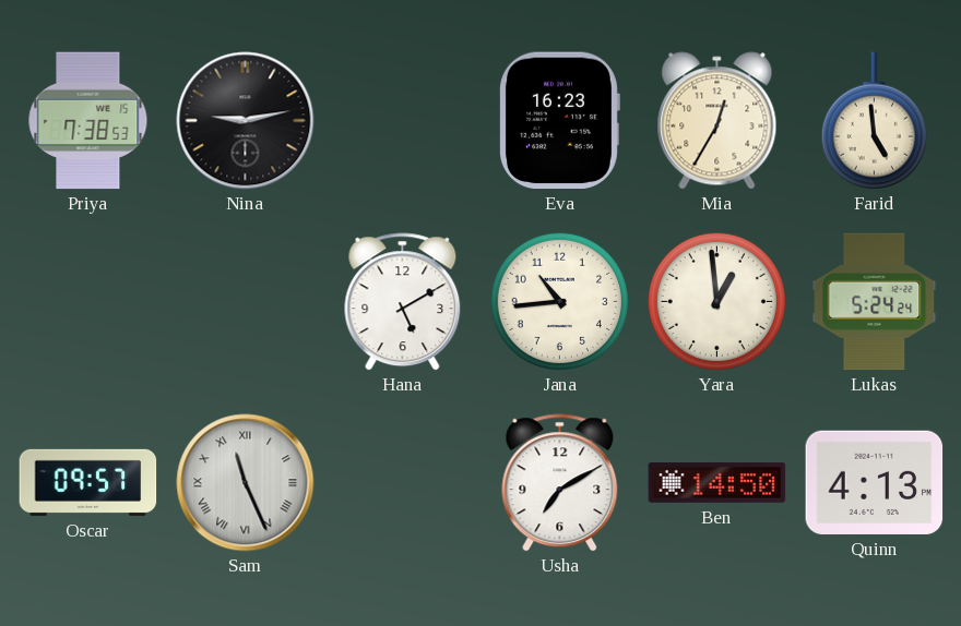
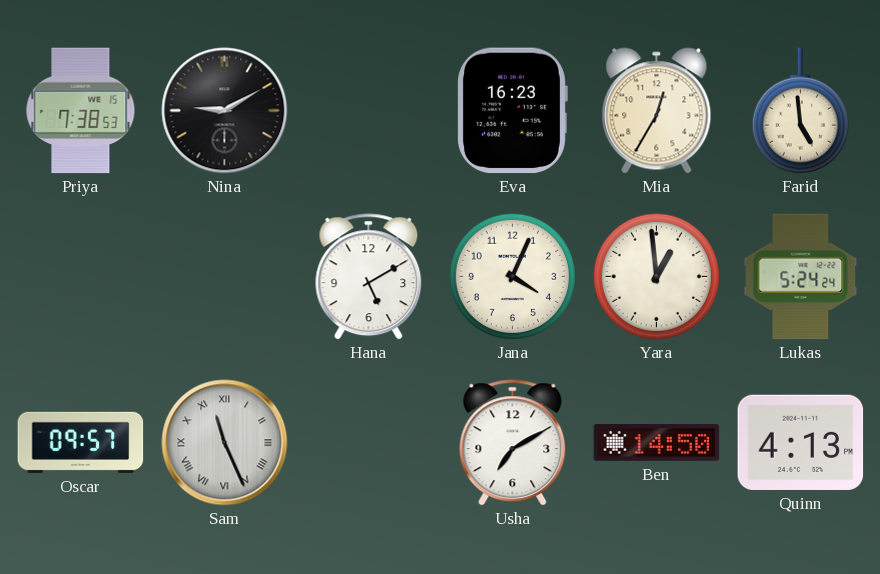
Nina: 9:13 -> 9:10 (225, 111)
Jana: 10:44 -> 4:04 (512, 276)
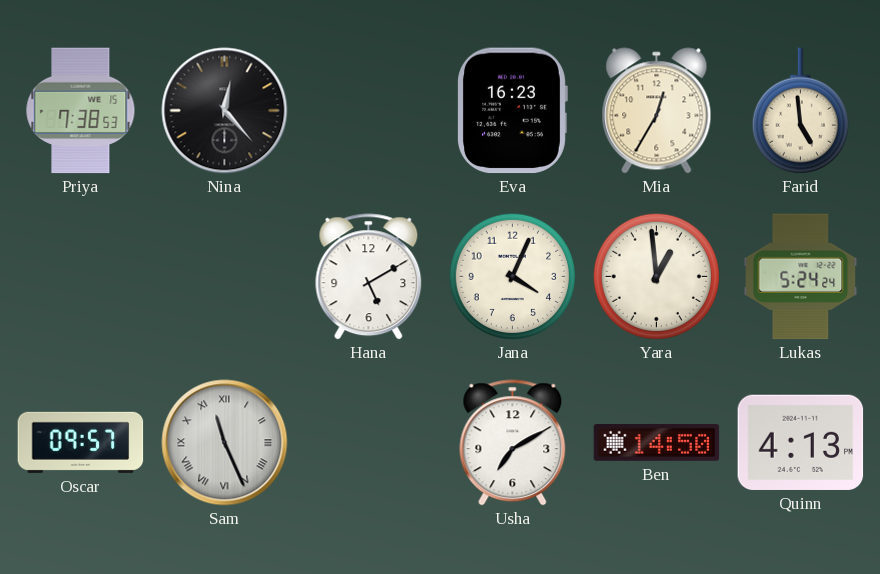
Nina: 9:10 -> 12:23 (225, 111)
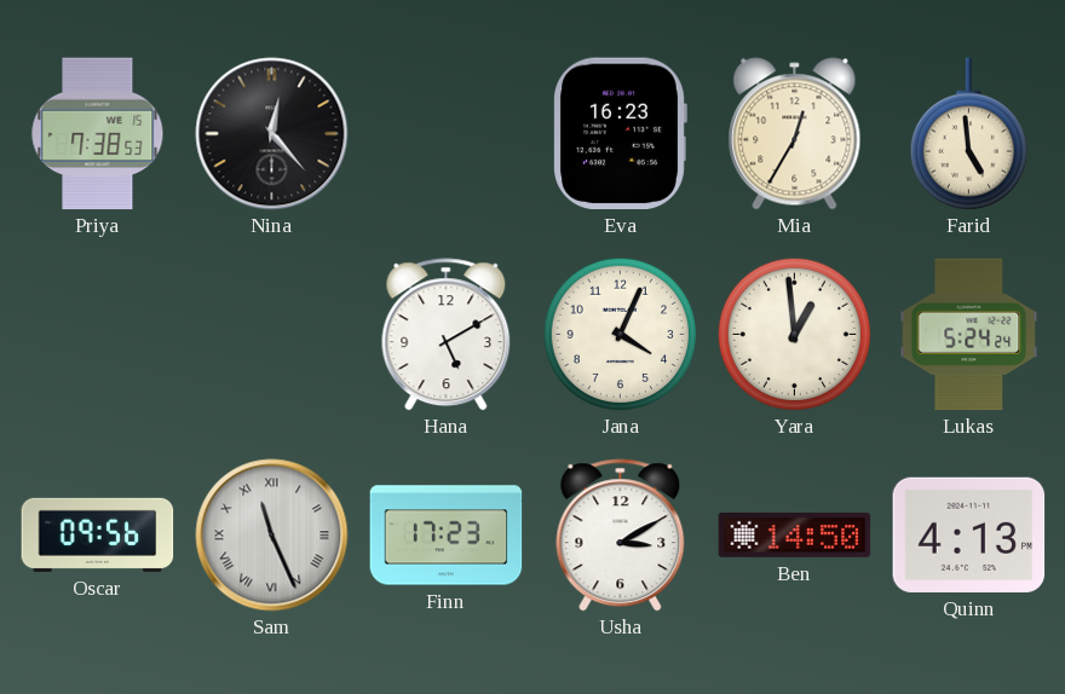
Oscar: 09:57 -> 09:56 (98, 534)
Finn: none -> 17:23 (447, 536)
Usha: 7:10 -> 3:10 (621, 536)
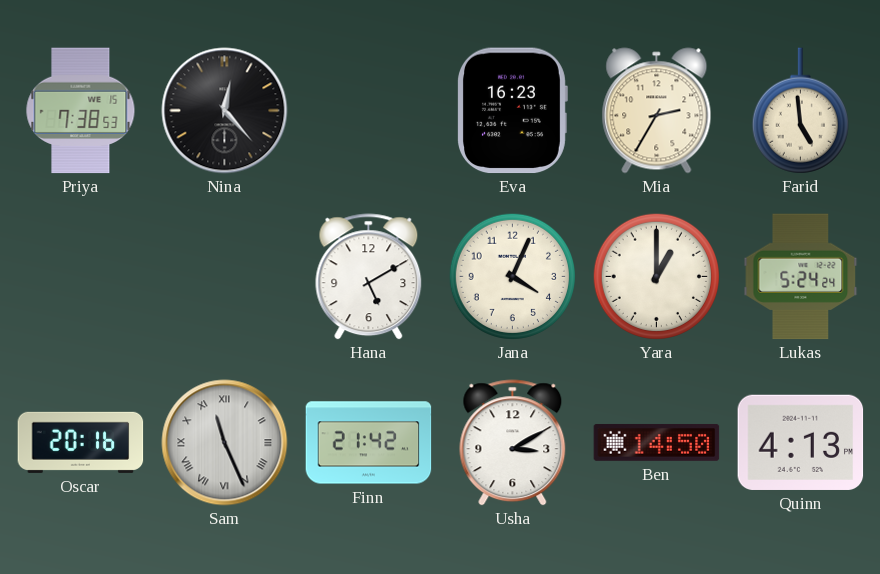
Mia: 12:35 -> 2:35 (657, 111)
Yara: 12:59 -> 1:00 (656, 276)
Oscar: 09:56 -> 20:16 (81, 442)
Finn: 17:23 -> 21:42 (369, 443)
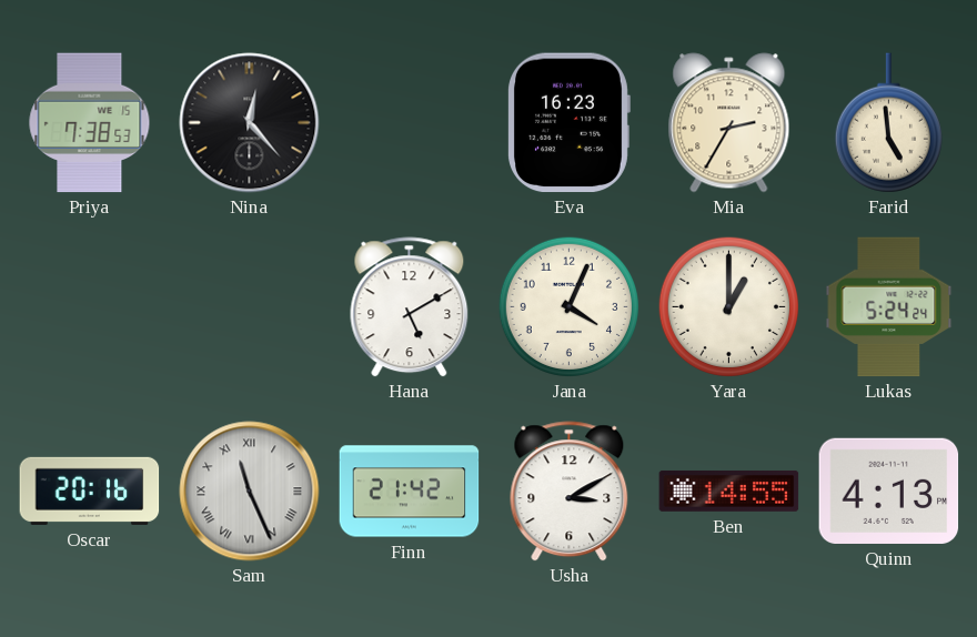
Ben: 14:50 -> 14:55 (729, 491)
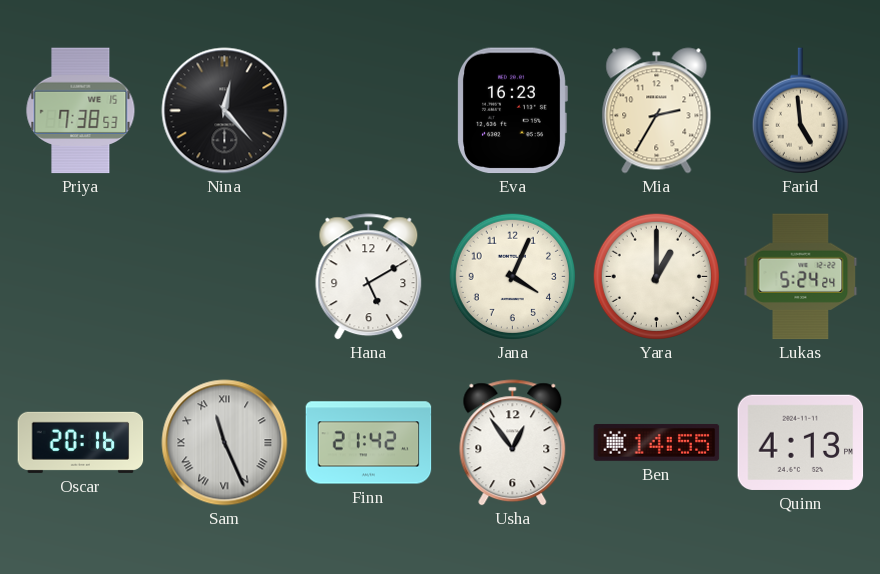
Usha: 3:10 -> 12:54 (513, 443)
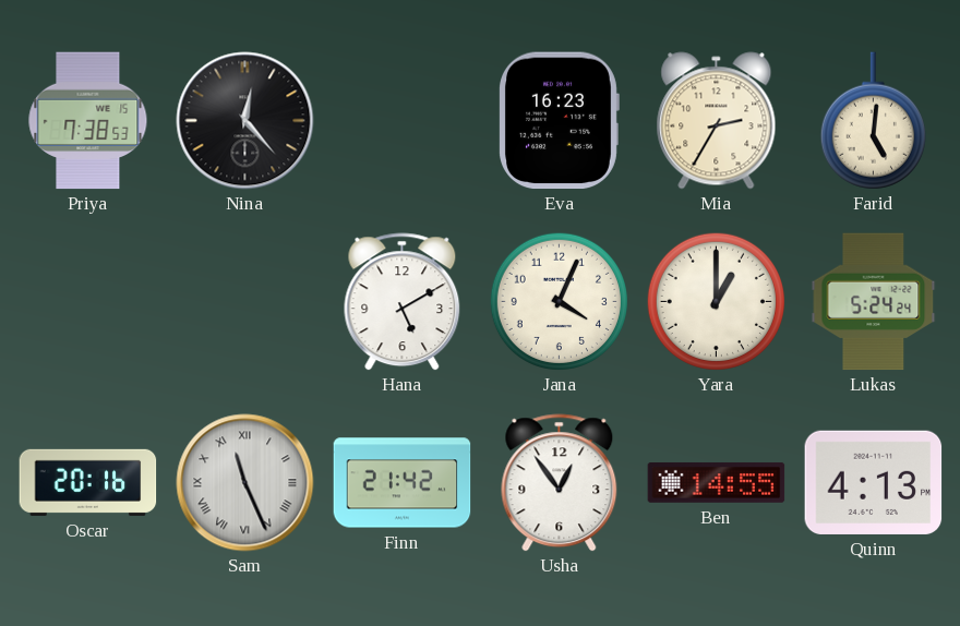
Farid: 4:59 -> 5:01 (873, 121)
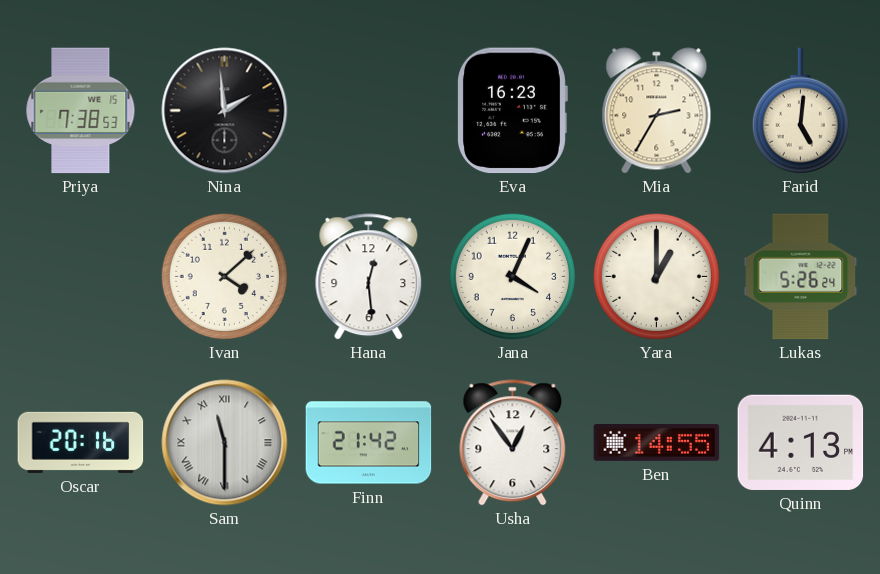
Nina: 12:23 -> 1:59 (225, 111)
Ivan: none -> 4:08 (224, 276)
Hana: 5:10 -> 12:29 (369, 277)
Lukas: 5:24 -> 5:26 (801, 277)
Sam: 11:26 -> 11:30 (225, 443)
